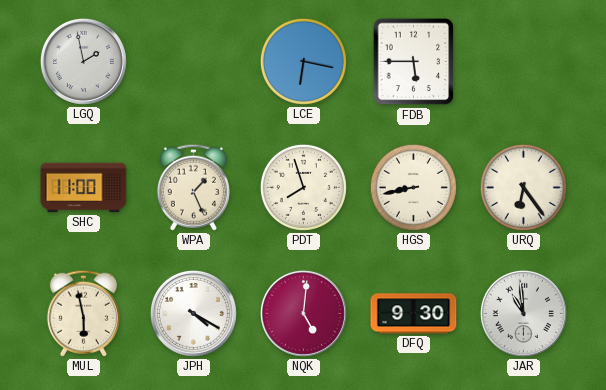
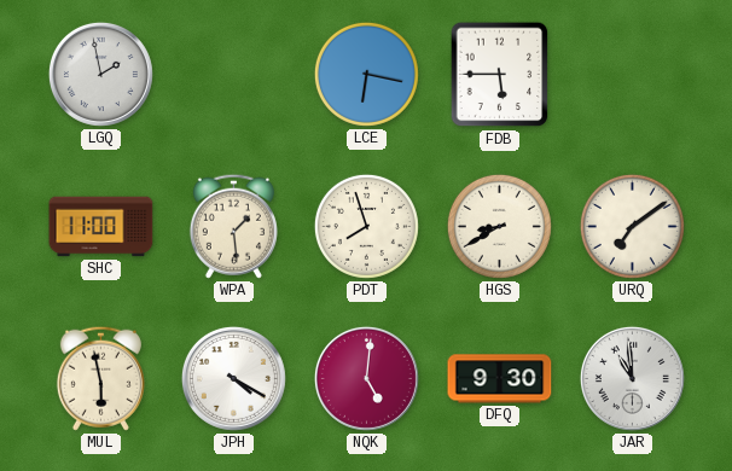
WPA: 1:26 -> 1:29 (233, 226)
HGS: 8:43 -> 8:40 (499, 226)
URQ: 6:24 -> 7:09 (632, 226)
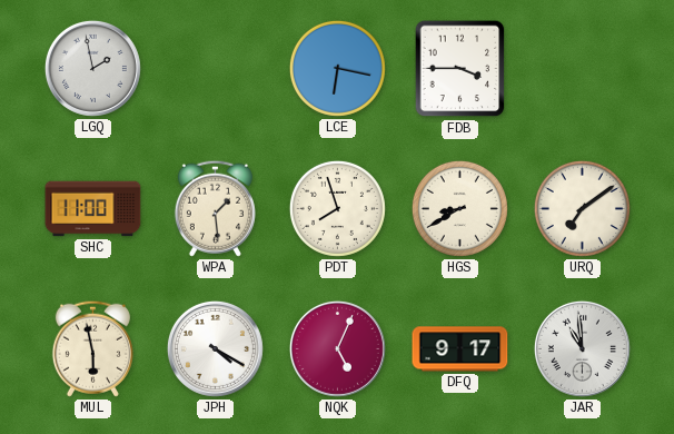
FDB: 5:45 -> 3:45 (460, 69)
NQK: 5:01 -> 5:04 (337, 348)
DFQ: 9:30 -> 9:17 (460, 349)
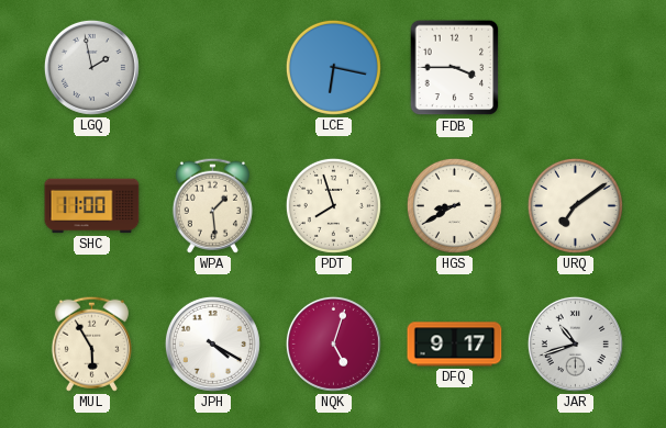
MUL: 5:58 -> 5:55 (91, 343)
NQK: 5:04 -> 5:03 (333, 343)
JAR: 10:59 -> 10:42 (575, 343)
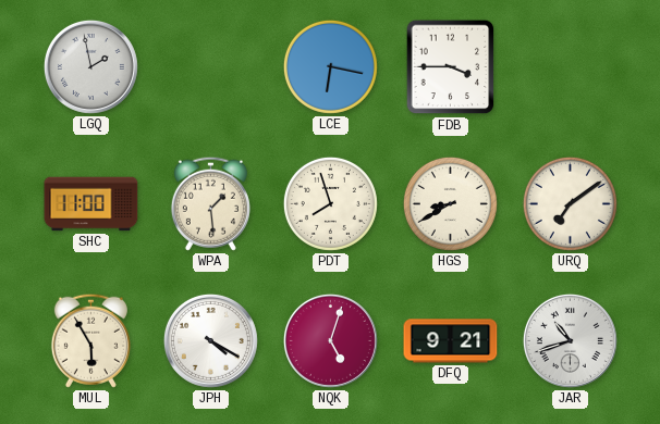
DFQ: 9:17 -> 9:21 (451, 341)
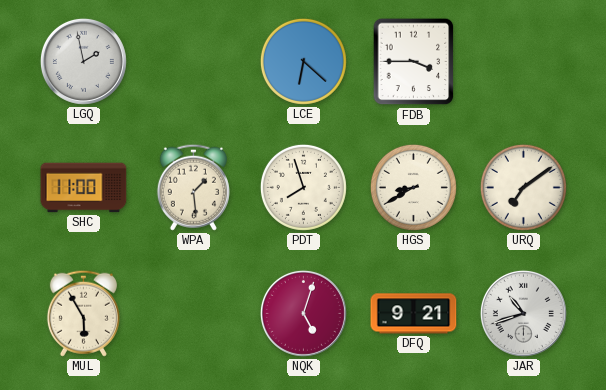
LCE: 6:17 -> 6:22 (303, 61)
JPH: 4:20 -> none (210, 340)
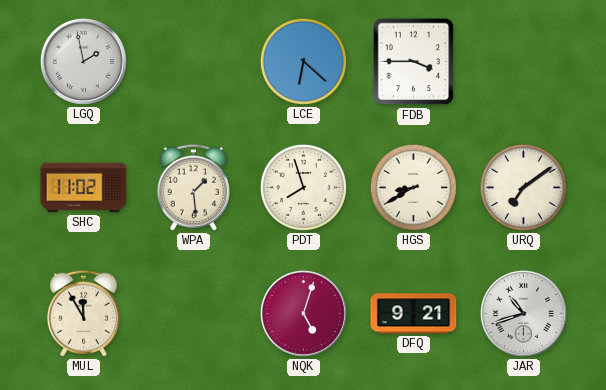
SHC: 11:00 -> 11:02 (84, 188)
MUL: 5:55 -> 11:55 (83, 313)
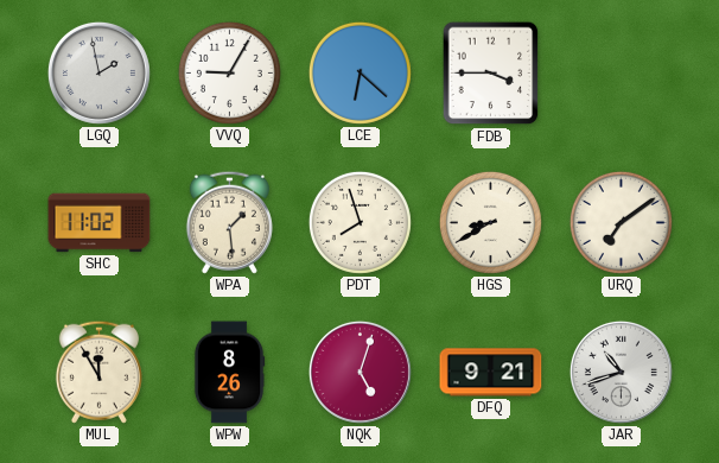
VVQ: none -> 9:05 (229, 72)
WPW: none -> 8:26 (229, 373)
